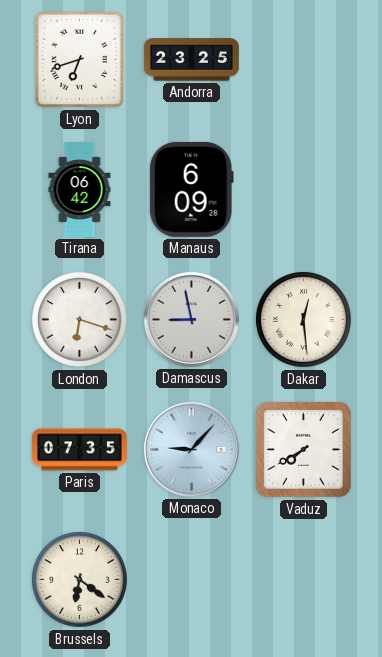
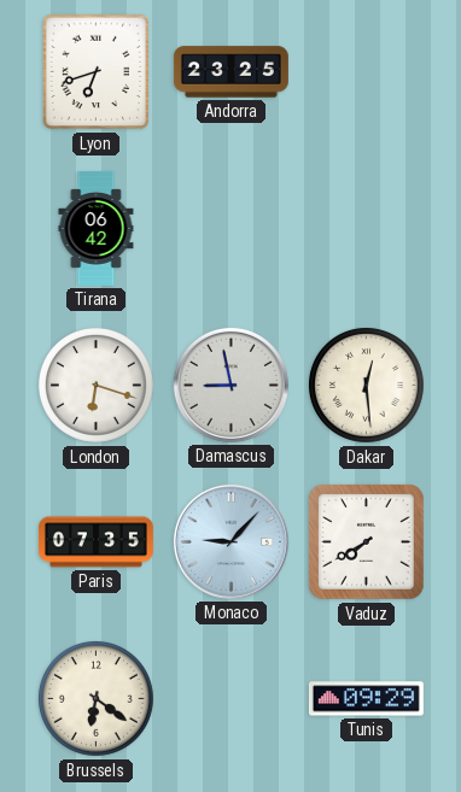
Manaus: 6:09 -> none (191, 189)
Tunis: none -> 09:29 (366, 699)
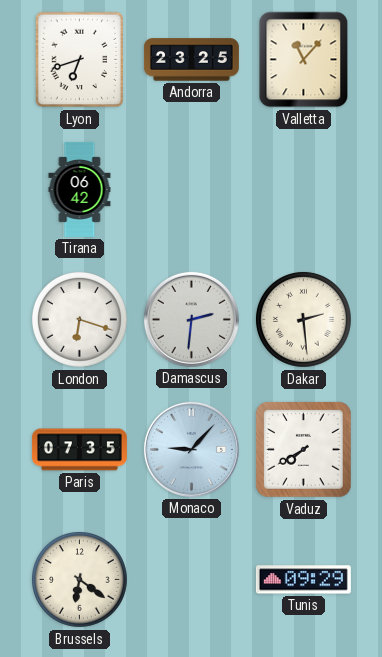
Valletta: none -> 11:07 (304, 60)
Damascus: 8:58 -> 2:31 (191, 319)
Dakar: 12:29 -> 2:29 (303, 319)
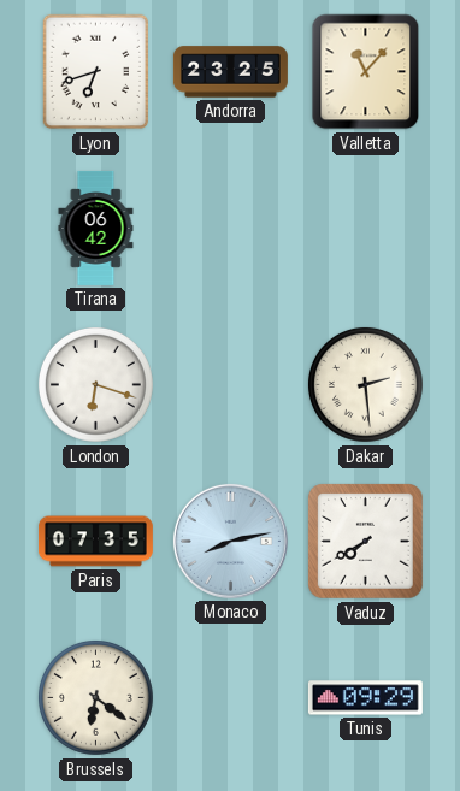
Damascus: 2:31 -> none (191, 319)
Monaco: 9:07 -> 8:13 (230, 541)
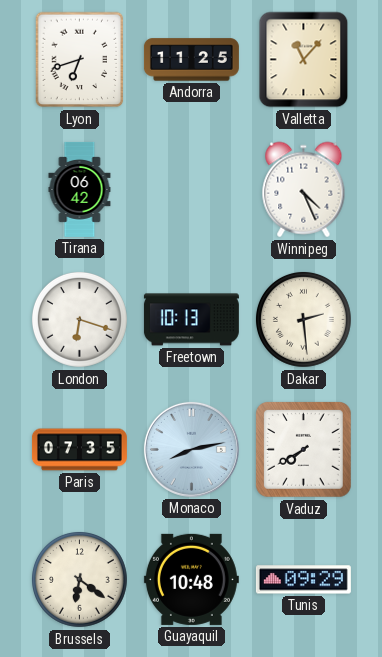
Andorra: 23:25 -> 11:25 (191, 60)
Winnipeg: none -> 4:26 (304, 190)
Freetown: none -> 10:13 (191, 320)
Guayaquil: none -> 10:48 (191, 579)
